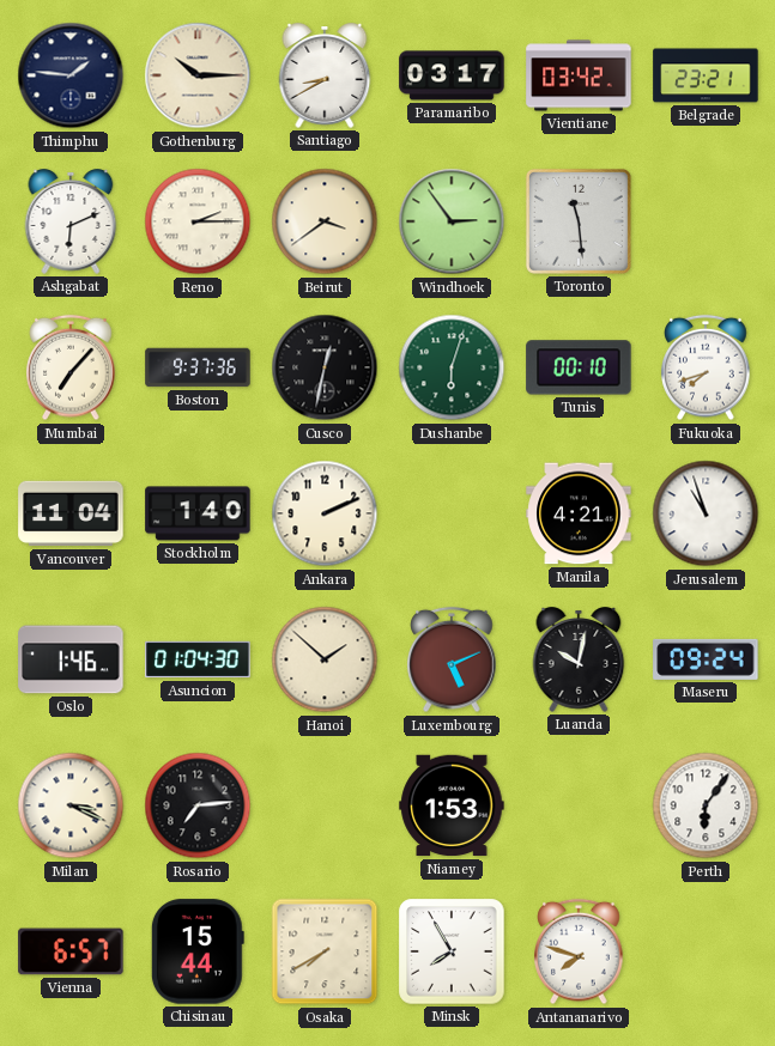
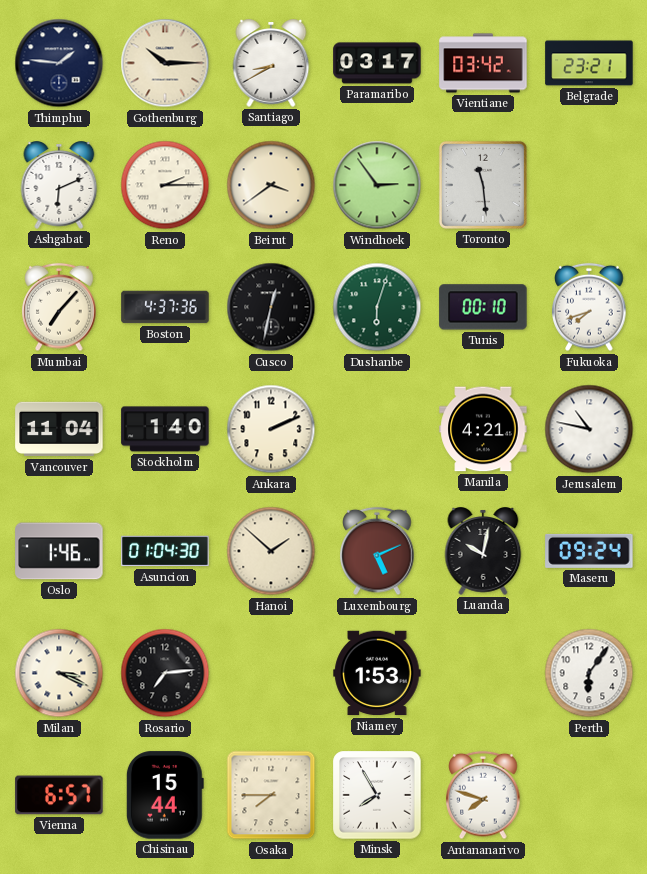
Boston: 9:37 -> 4:37 (165, 307)
Jerusalem: 10:57 -> 10:47 (589, 429)
Osaka: 7:40 -> 7:45 (271, 795)
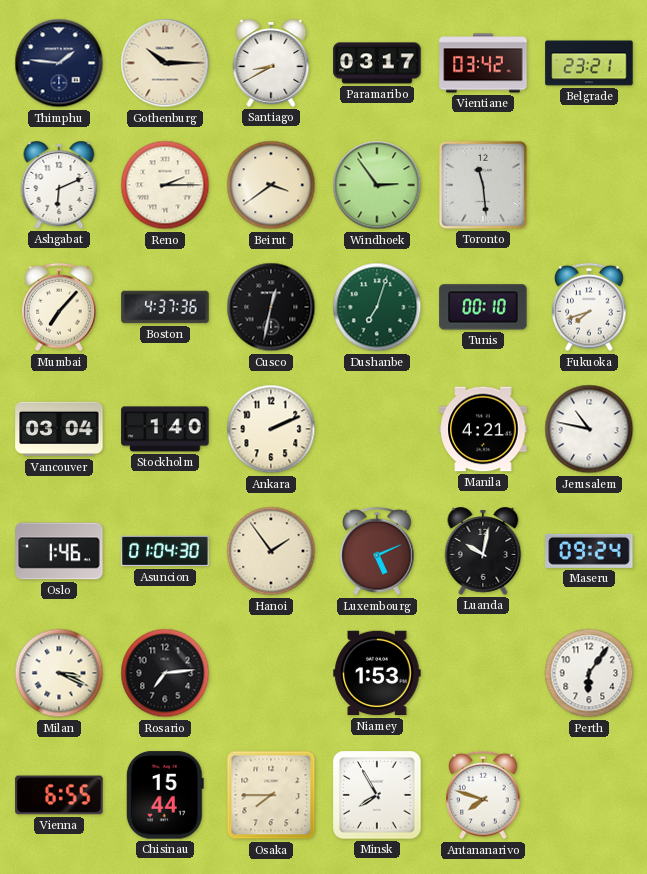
Dushanbe: 6:03 -> 7:03 (377, 307)
Vancouver: 11:04 -> 03:04 (59, 429)
Hanoi: 1:52 -> 1:54 (271, 551)
Vienna: 6:57 -> 6:55 (59, 795)
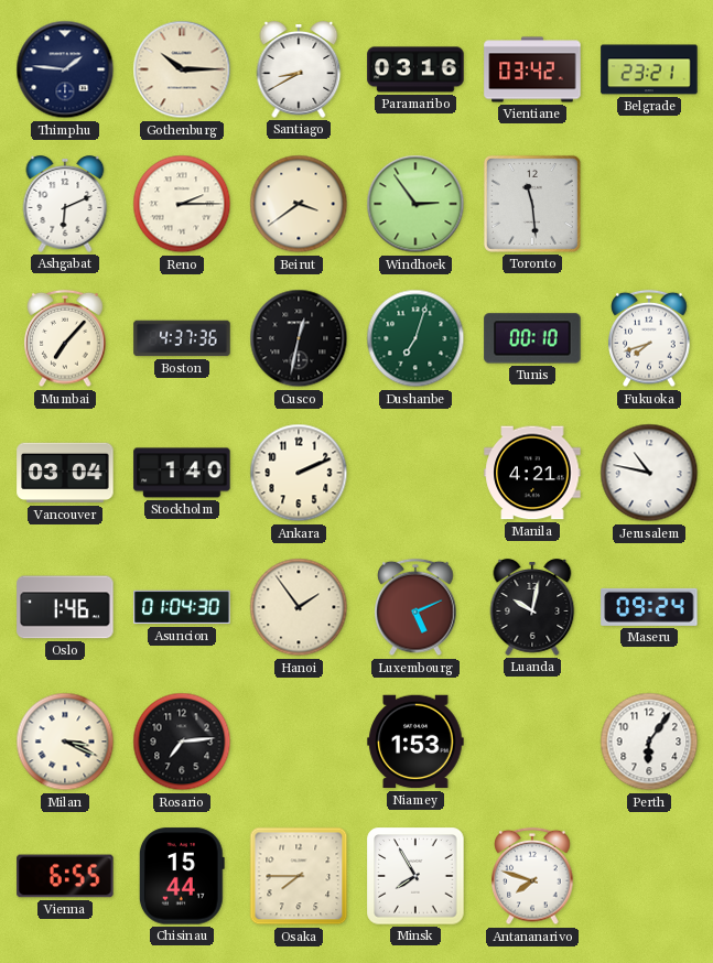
Paramaribo: 03:17 -> 03:16 (415, 69)
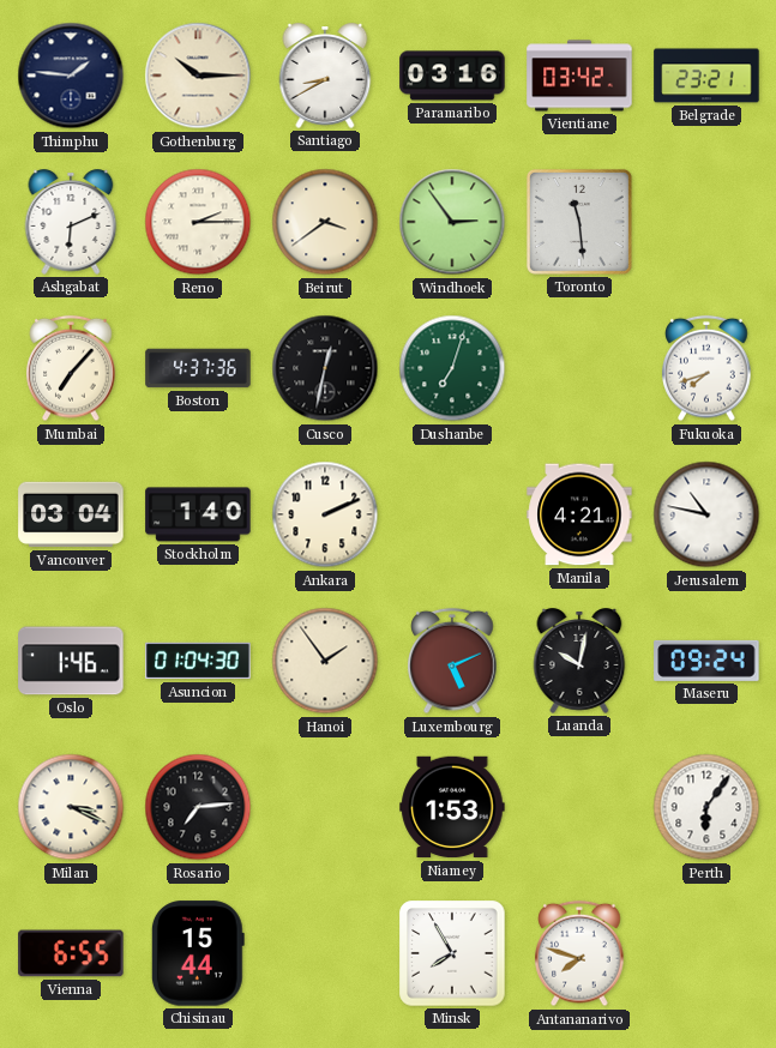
Tunis: 00:10 -> none (532, 338)
Osaka: 7:45 -> none (299, 876)
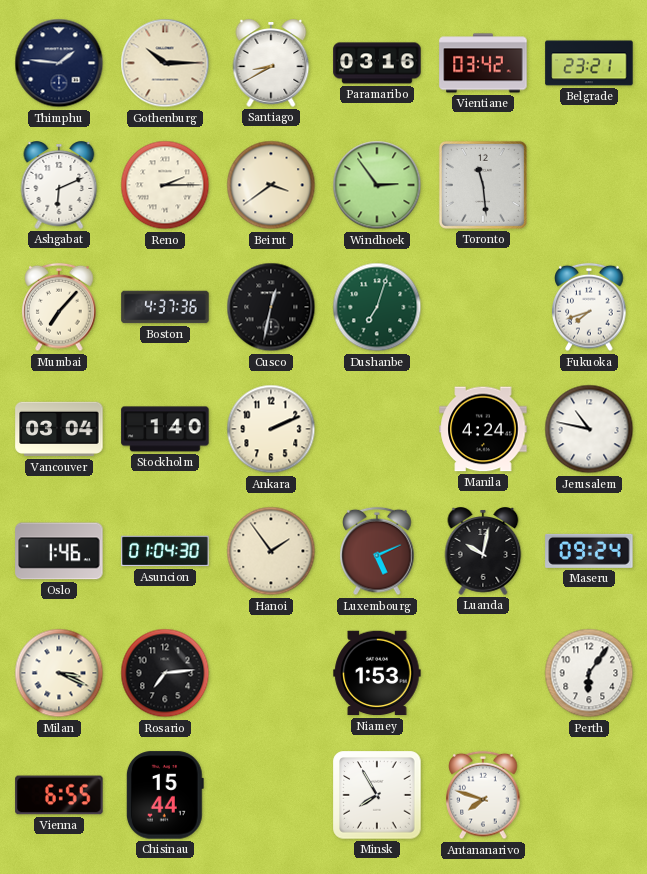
Manila: 4:21 -> 4:24 (483, 429)
